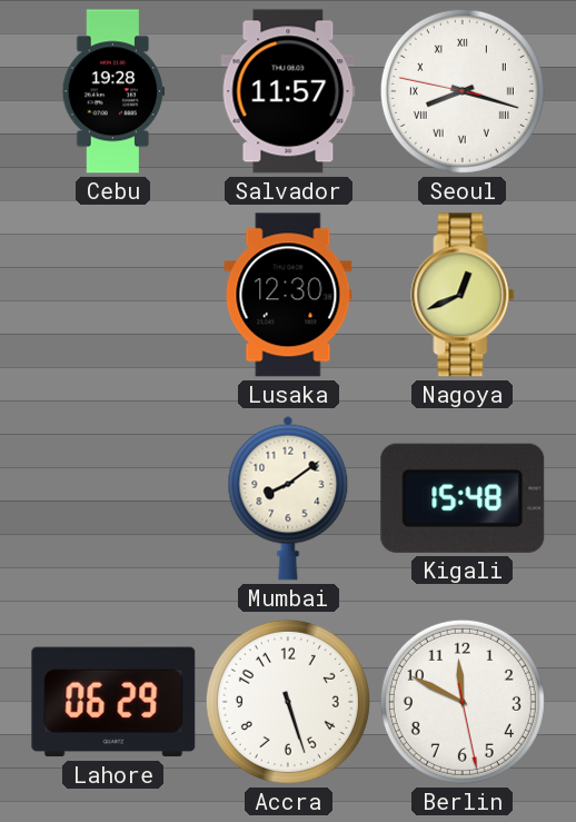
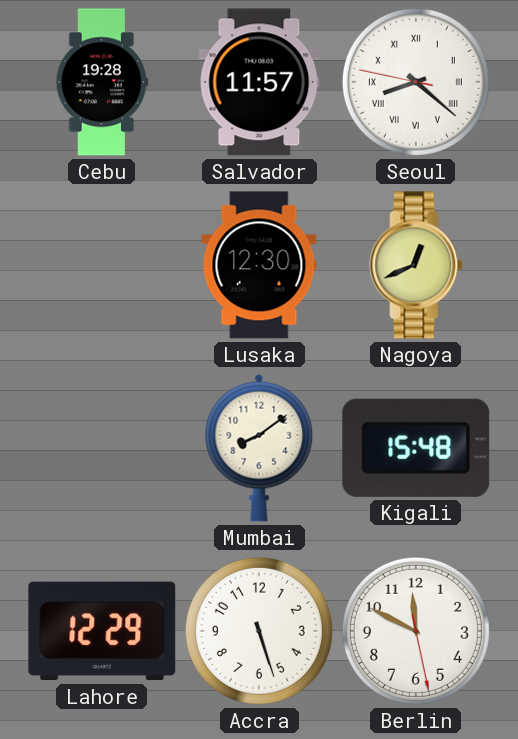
Seoul: 8:17 -> 8:21 (416, 82)
Lahore: 06:29 -> 12:29 (102, 631)
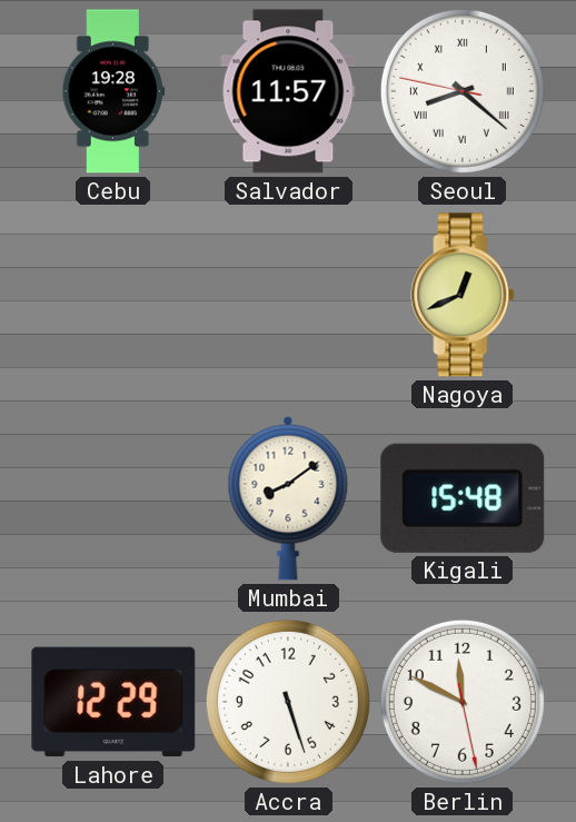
Lusaka: 12:30 -> none (259, 265)
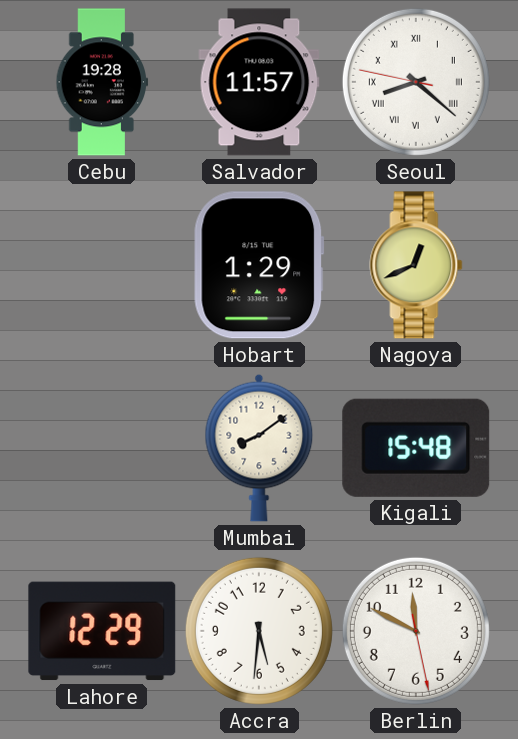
Hobart: none -> 1:29 (259, 265)
Accra: 5:27 -> 5:31 (259, 631)
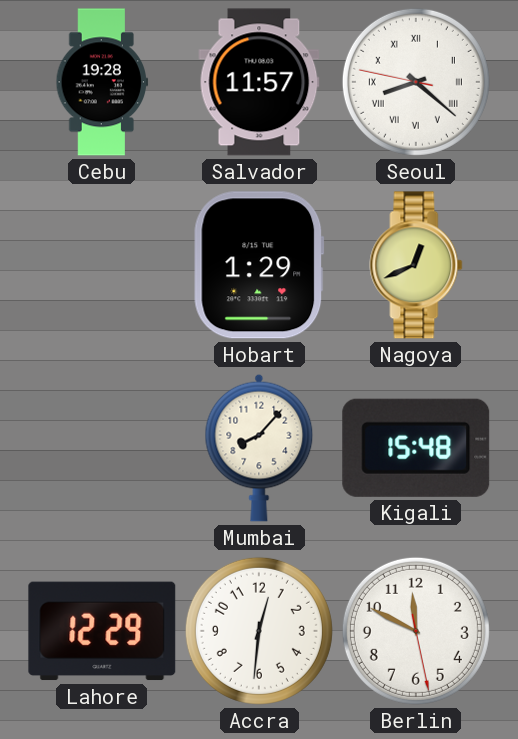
Mumbai: 8:09 -> 8:07 (259, 448)
Accra: 5:31 -> 12:31 (259, 631)
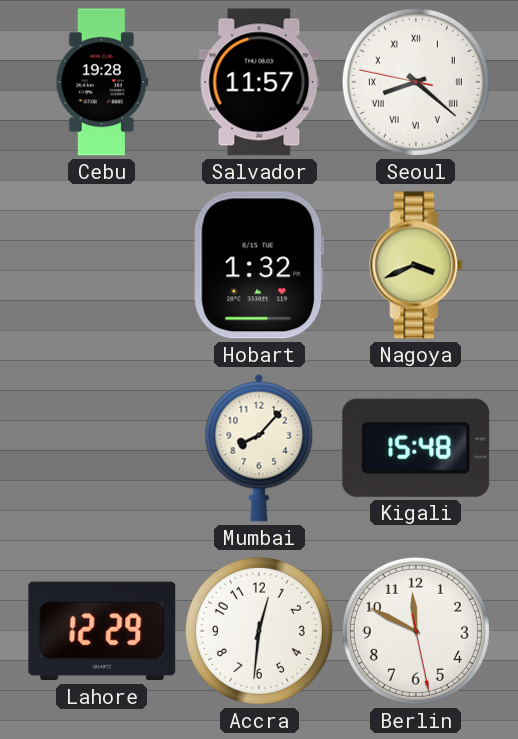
Hobart: 1:29 -> 1:32 (259, 265)
Nagoya: 12:41 -> 3:41 (416, 265)
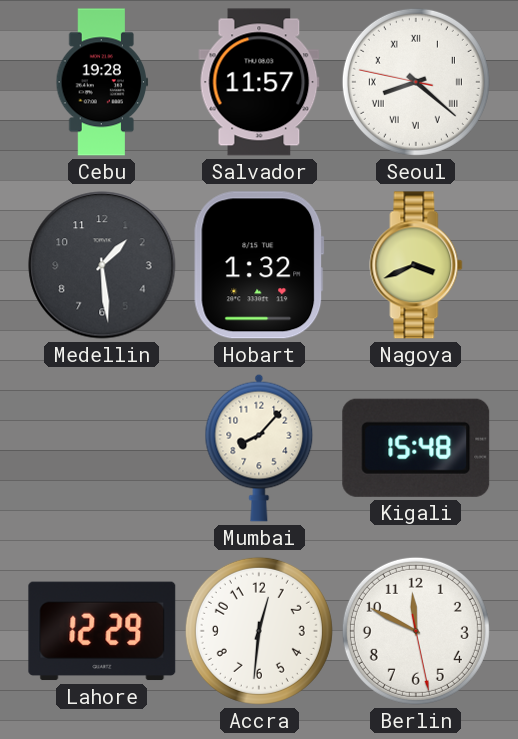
Medellin: none -> 1:29 (102, 265)
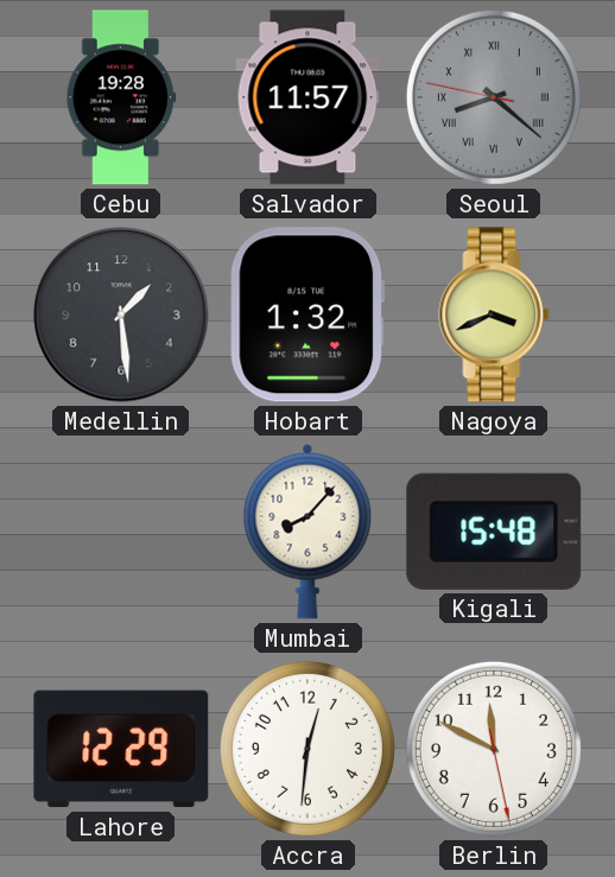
Seoul dial: white -> grey (494, 97)
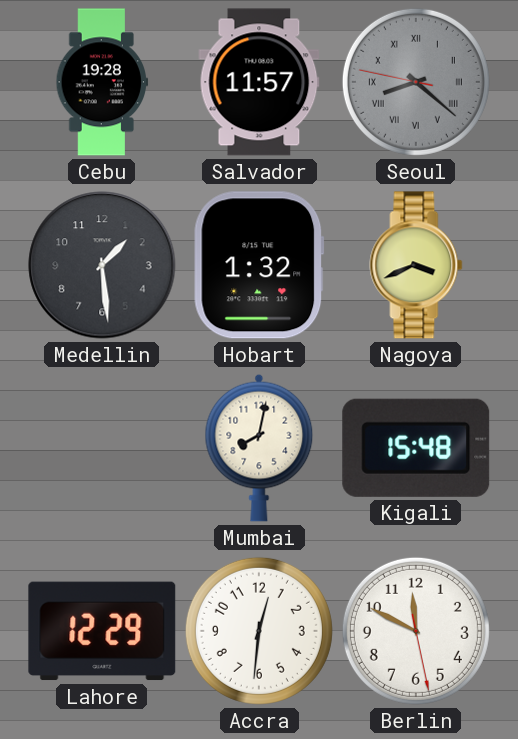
Mumbai: 8:07 -> 8:02 (259, 448)
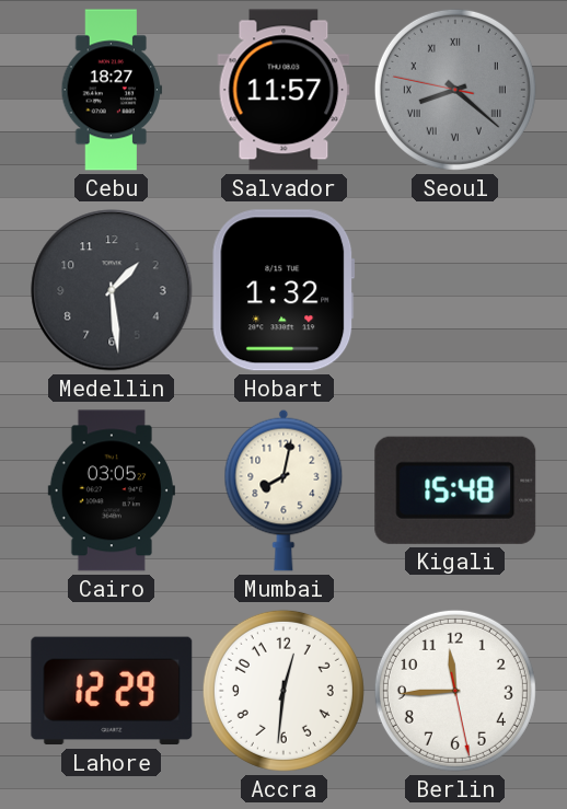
Cebu: 19:28 -> 18:27 (112, 90)
Nagoya: 3:41 -> none (416, 265)
Cairo: none -> 03:05 (112, 490)
Berlin: 11:49 -> 11:44 (455, 691)
